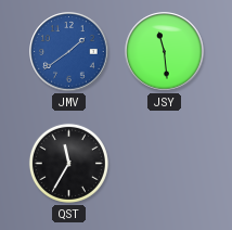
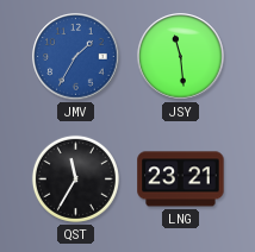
JMV: 1:39 -> 1:35 (76, 57)
LNG: none -> 23:21 (181, 179)
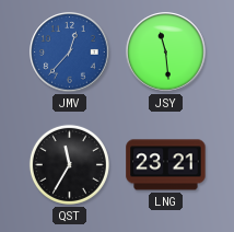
JMV: 1:35 -> 12:37 (70, 53)
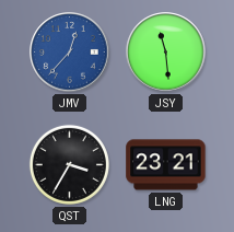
QST: 11:35 -> 3:35 (69, 164)
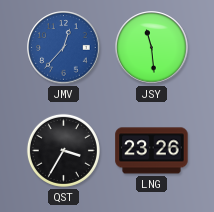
LNG: 23:21 -> 23:26 (152, 151)
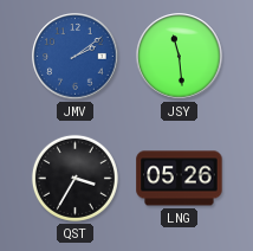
JMV: 12:37 -> 2:09 (76, 57)
LNG: 23:26 -> 05:26 (180, 179)
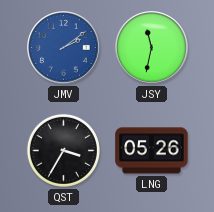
JSY: 11:29 -> 11:32 (152, 48)
